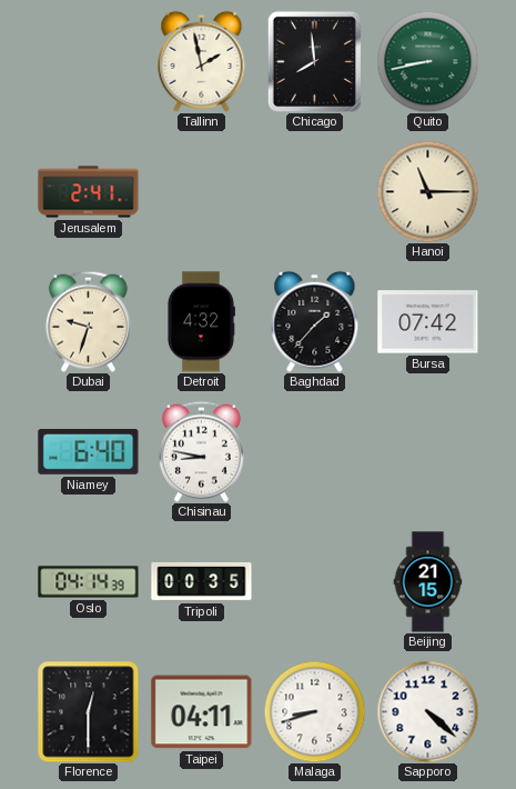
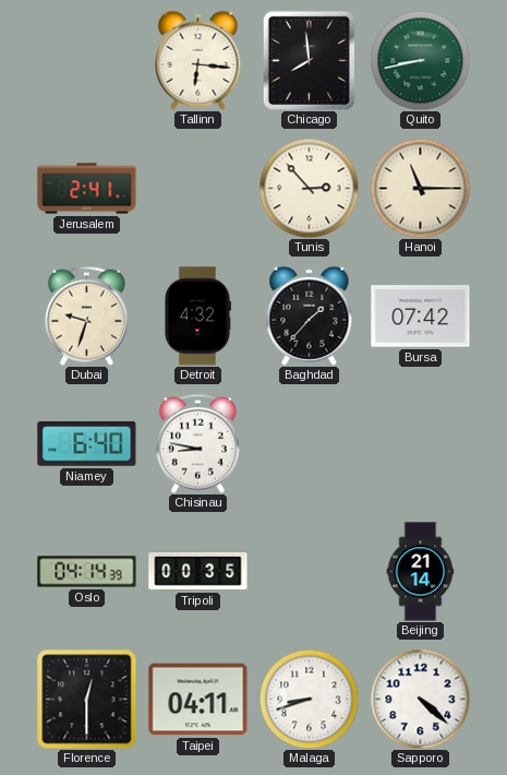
Tallinn: 1:58 -> 6:16 (198, 60)
Tunis: none -> 2:53 (309, 188)
Beijing: 21:15 -> 21:14 (421, 572)
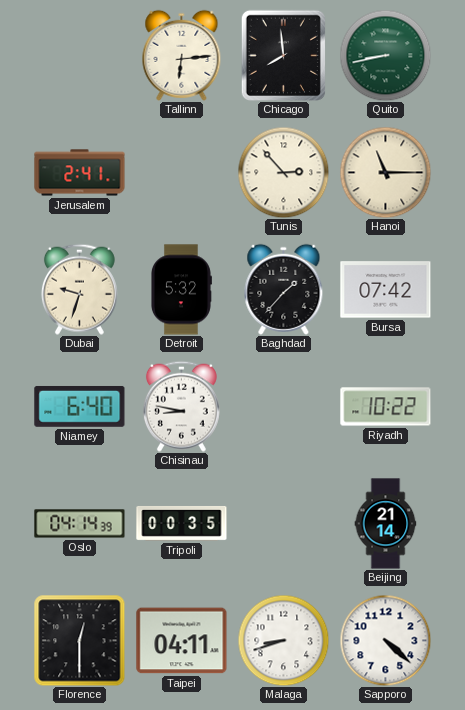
Tallinn: 6:16 -> 6:14 (182, 55)
Detroit: 4:32 -> 5:32 (182, 290)
Riyadh: none -> 10:22 (386, 407)
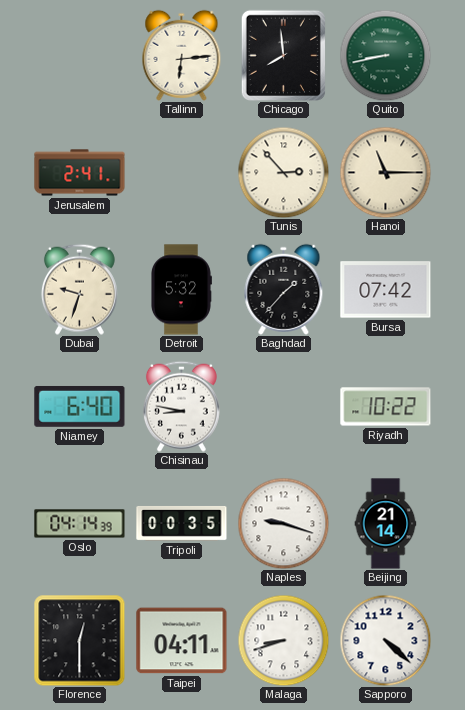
Naples: none -> 9:18 (283, 523)
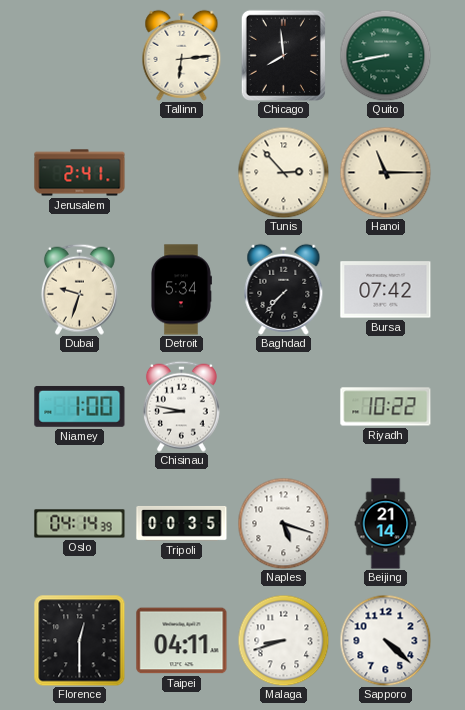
Detroit: 5:32 -> 5:34 (182, 290)
Baghdad: 1:37 -> 7:37 (284, 289)
Niamey: 6:40 -> 1:00 (80, 406)
Naples: 9:18 -> 5:18 (283, 523)
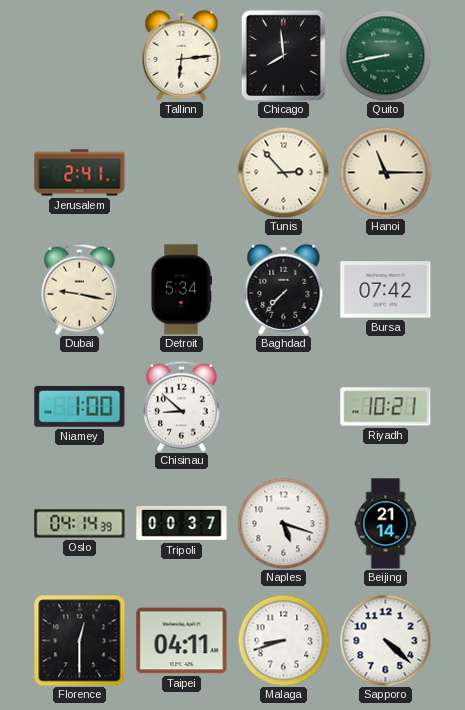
Dubai: 9:33 -> 9:17 (79, 289)
Chisinau: 8:47 -> 8:52 (181, 406)
Riyadh: 10:22 -> 10:21 (386, 407)
Tripoli: 00:35 -> 00:37 (182, 523)
